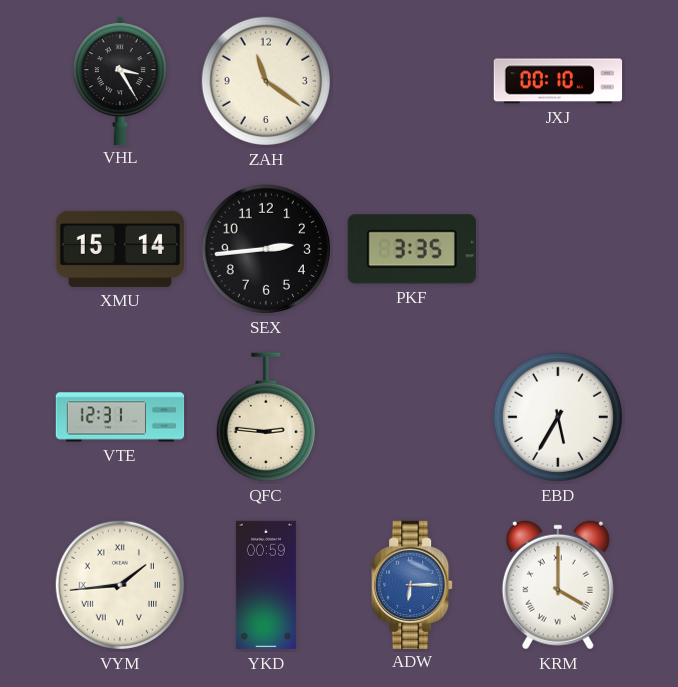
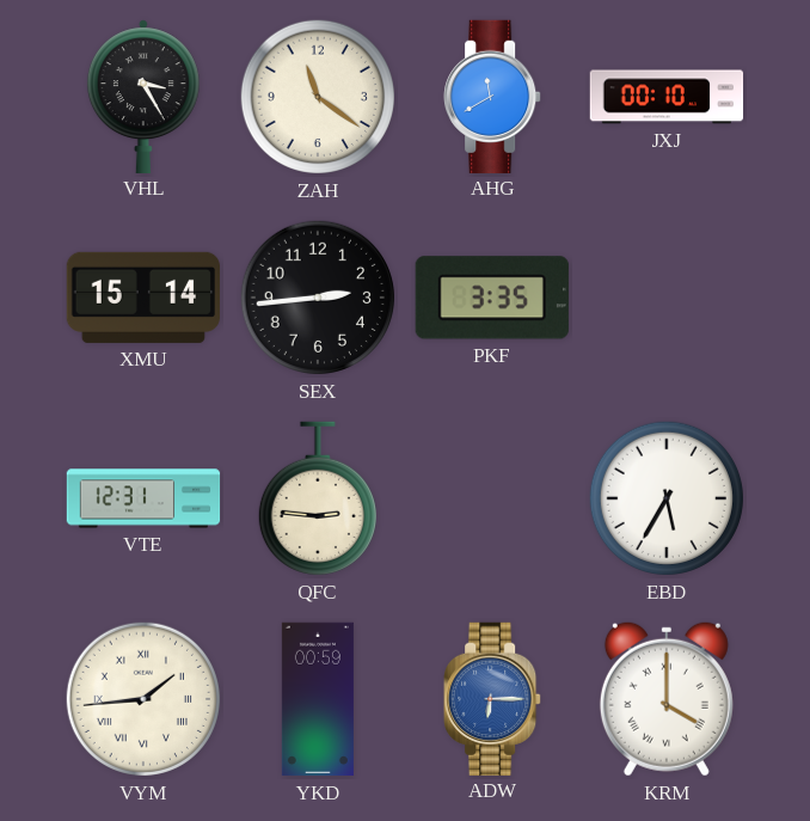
AHG: none -> 11:40 (492, 96)
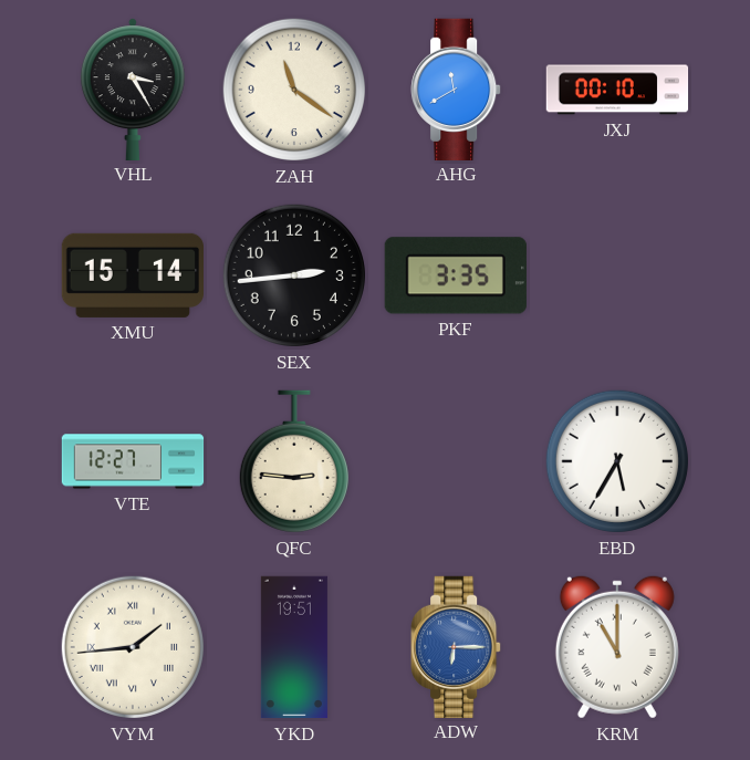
VTE: 12:31 -> 12:27 (133, 461)
YKD: 00:59 -> 19:51 (294, 647)
KRM: 4:00 -> 11:00 (617, 647)
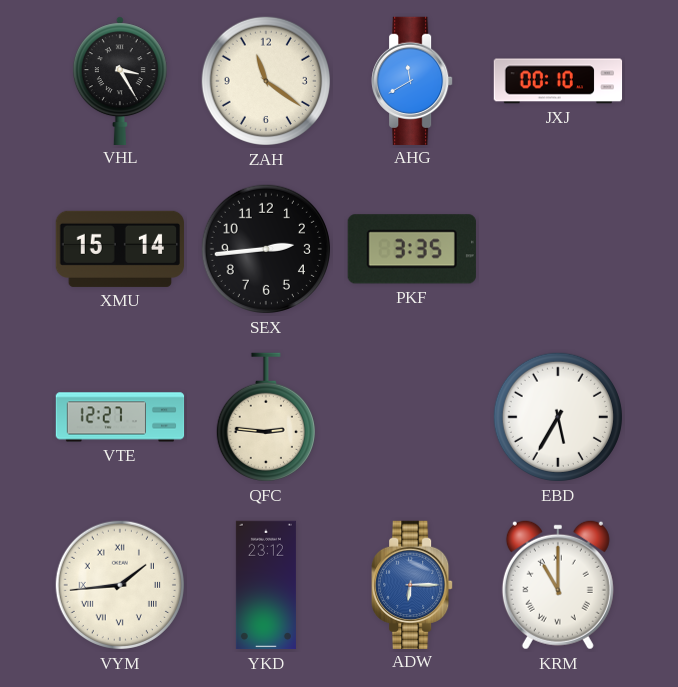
YKD: 19:51 -> 23:12 (266, 585)
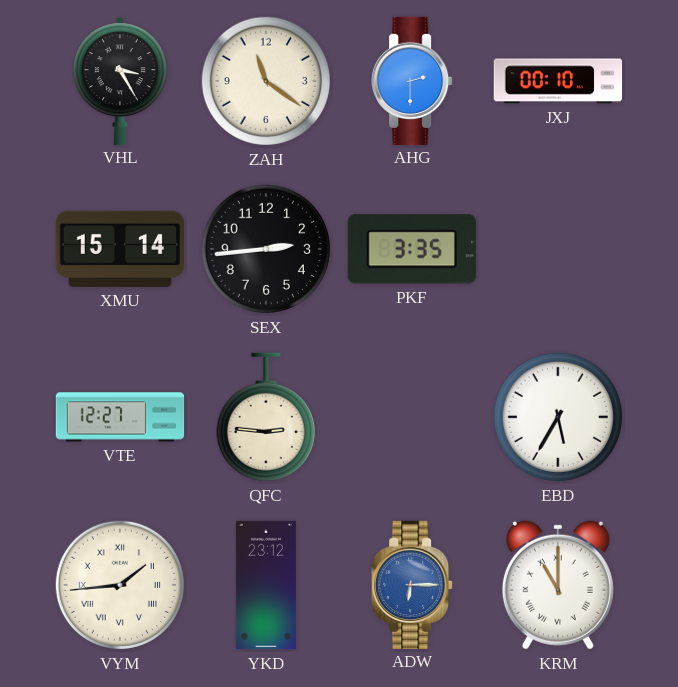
AHG: 11:40 -> 2:30 (412, 80)
